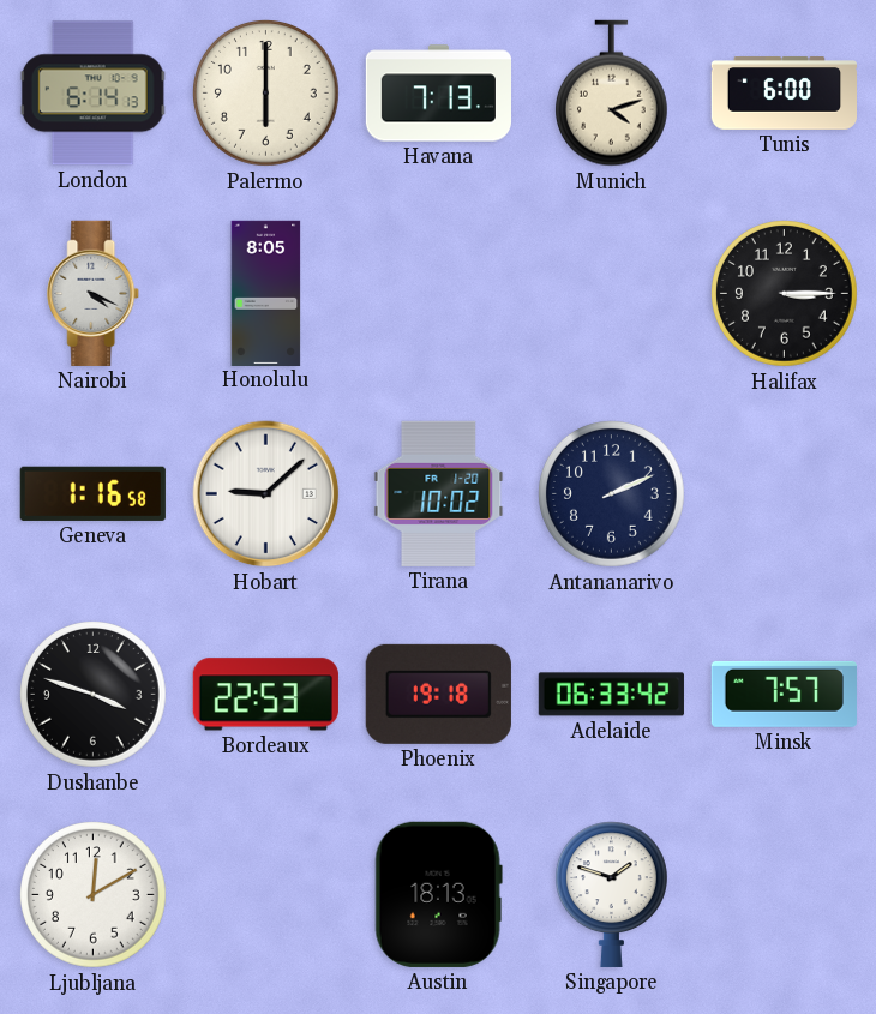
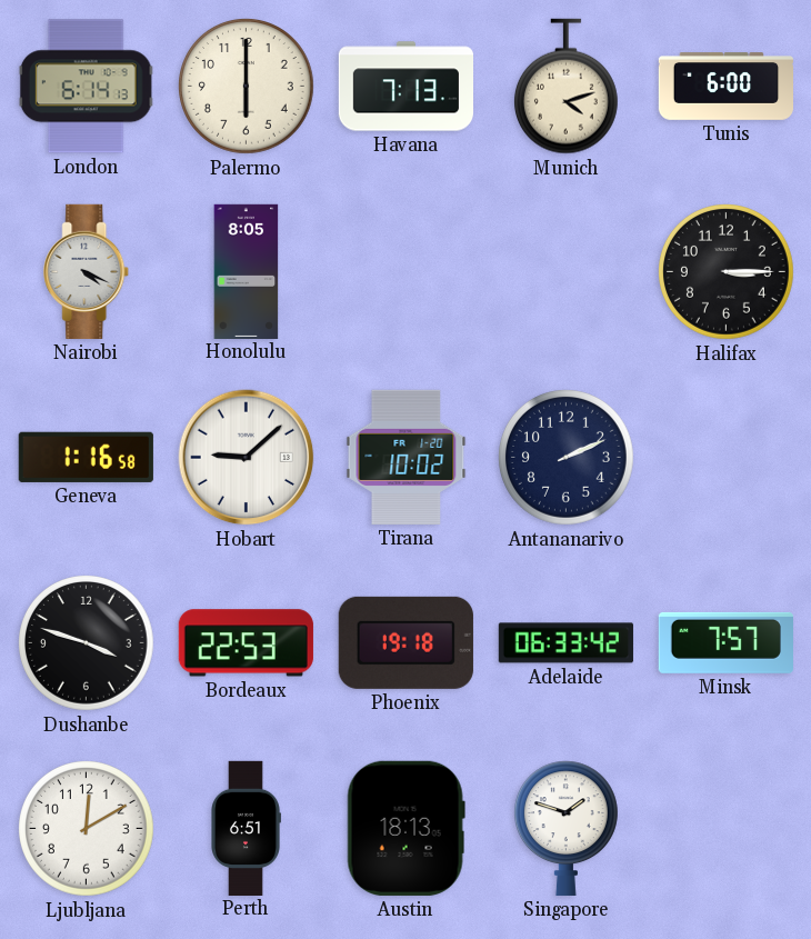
Perth: none -> 6:51 (247, 828)
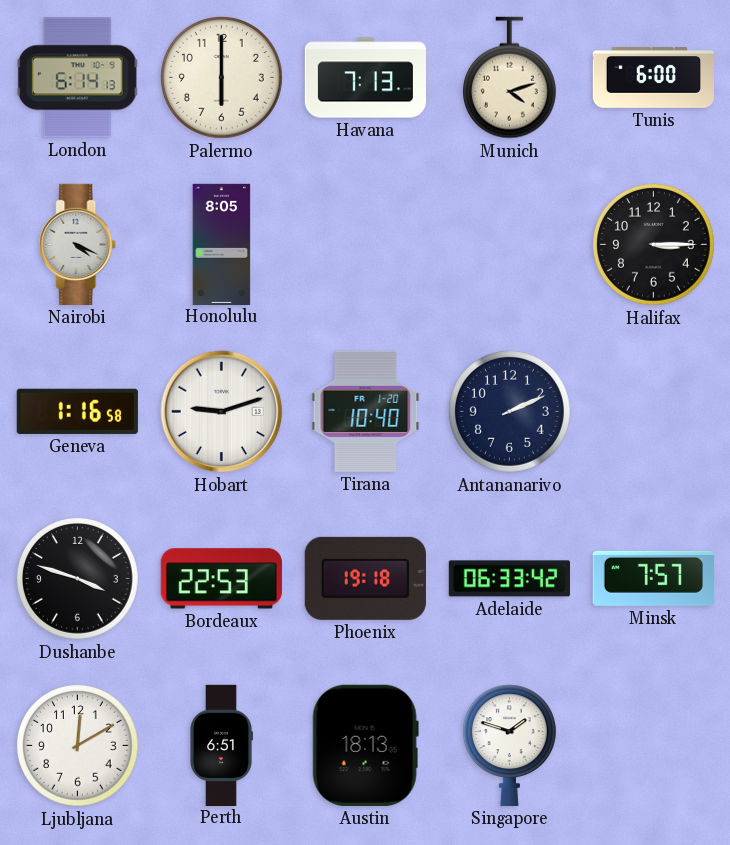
Hobart: 9:08 -> 9:12 (222, 412)
Tirana: 10:02 -> 10:40 (366, 411)
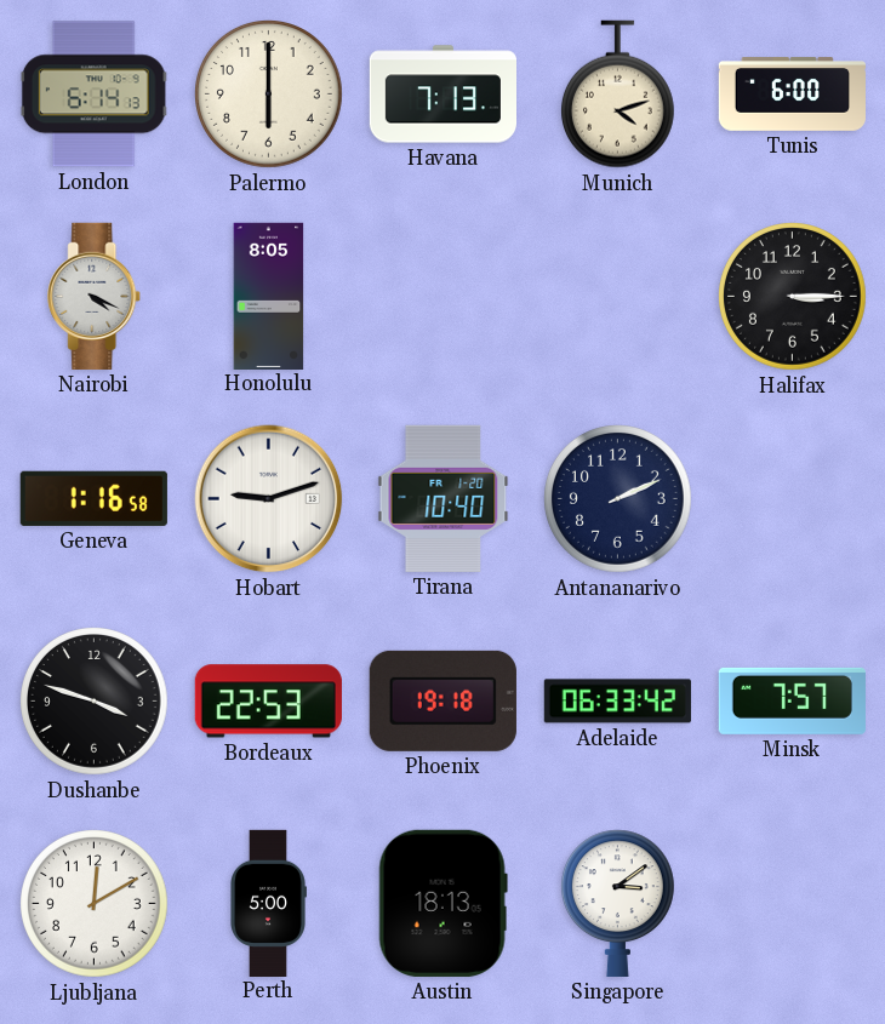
Perth: 6:51 -> 5:00 (269, 903)
Singapore: 1:48 -> 3:09 (617, 903)
